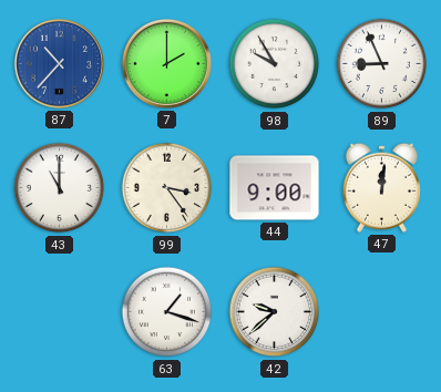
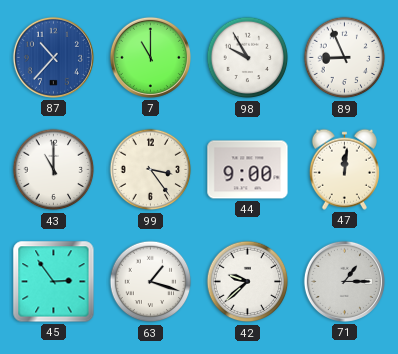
7: 2:00 -> 11:00 (150, 57)
45: none -> 2:54 (54, 282)
71: none -> 1:15 (344, 281)
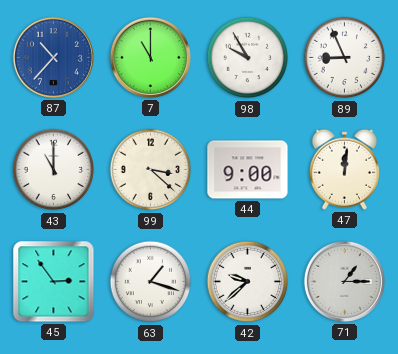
99: 3:24 -> 3:22 (151, 170)
